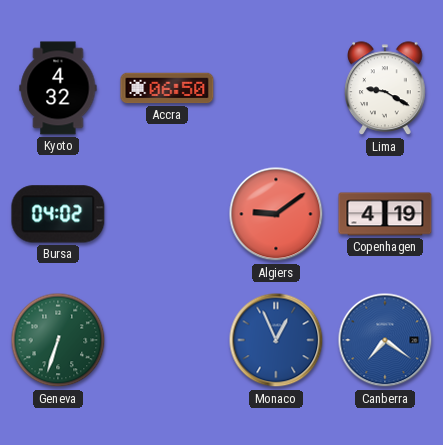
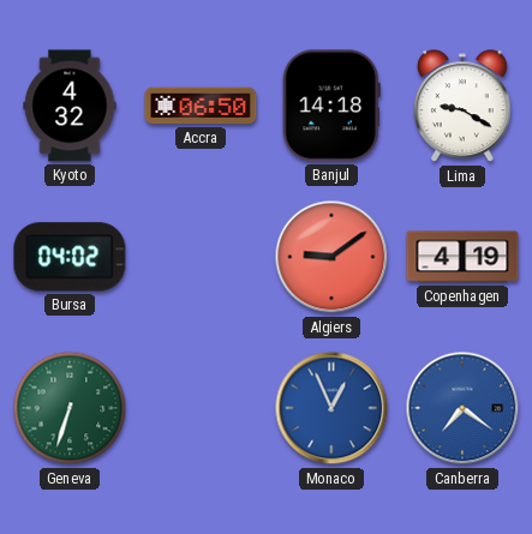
Banjul: none -> 14:18 (331, 106)
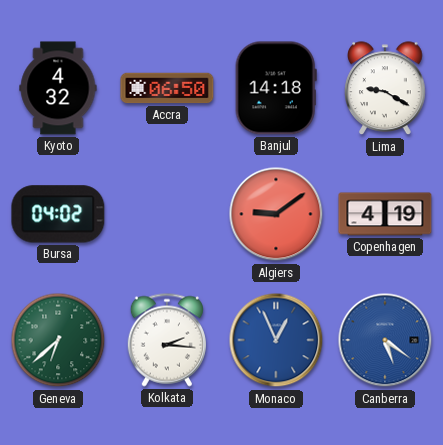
Geneva: 6:33 -> 6:38 (58, 340)
Kolkata: none -> 2:16 (167, 340)
Canberra: 7:21 -> 5:21 (385, 340)
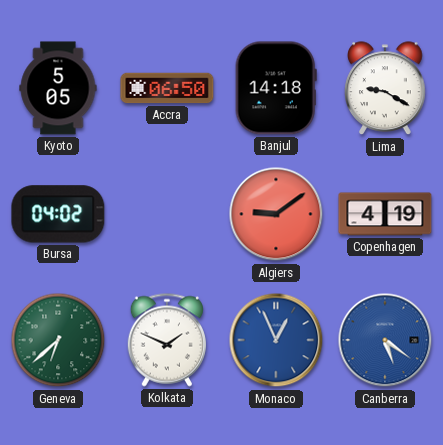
Kyoto: 4:32 -> 5:05 (58, 88)
Kolkata: 2:16 -> 1:49 (167, 340)
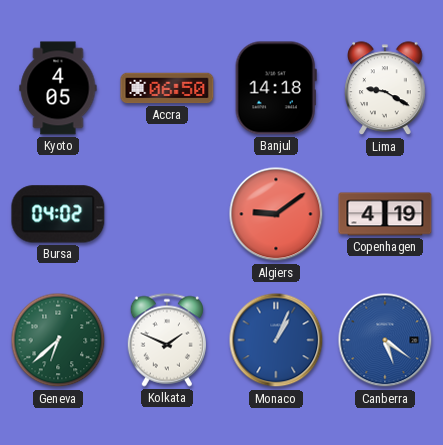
Kyoto: 5:05 -> 4:05 (58, 88)
Monaco: 12:56 -> 1:04 (276, 340)
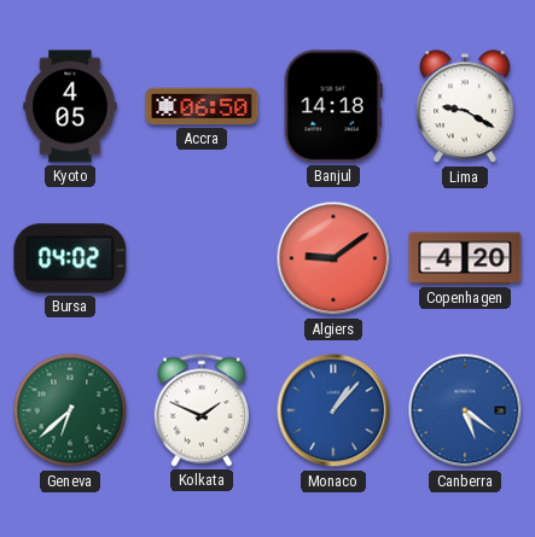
Copenhagen: 4:19 -> 4:20 (465, 258)
Monaco: 1:04 -> 1:07 (333, 410)
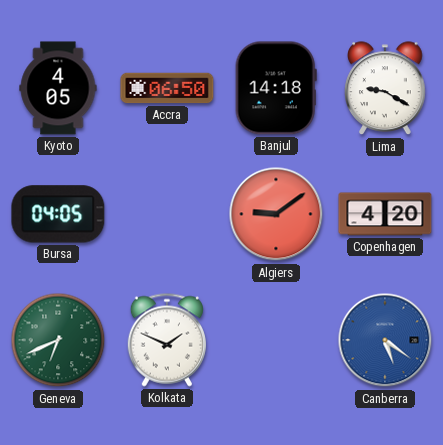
Bursa: 04:02 -> 04:05 (58, 214)
Geneva: 6:38 -> 6:41 (58, 340)
Monaco: 1:07 -> none (333, 410)
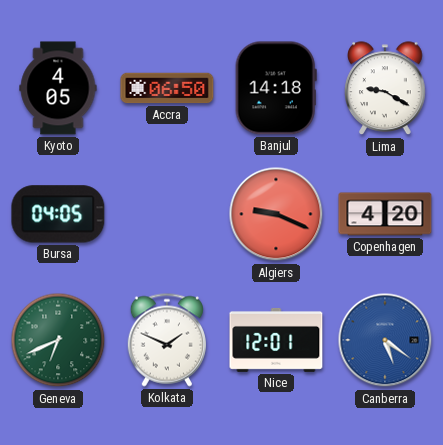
Algiers: 9:09 -> 9:19 (276, 214)
Nice: none -> 12:01 (276, 340)
